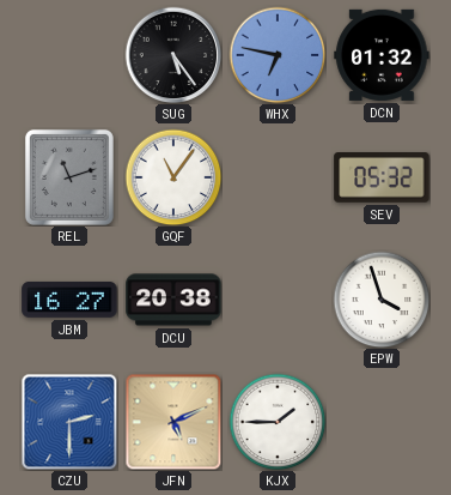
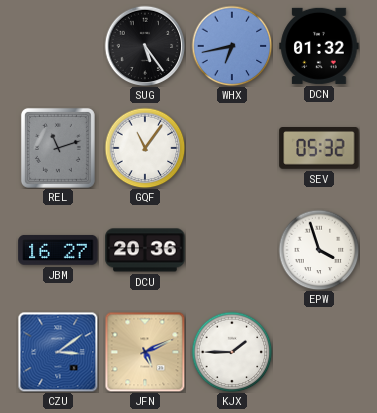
WHX: 6:47 -> 6:43 (232, 46)
DCU: 20:38 -> 20:36 (145, 250)
CZU: 2:30 -> 3:09 (58, 352)
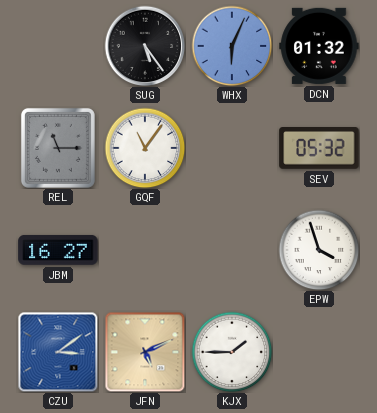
WHX: 6:43 -> 6:04 (232, 46)
REL: 11:12 -> 11:15 (58, 148)
DCU: 20:36 -> none (145, 250)
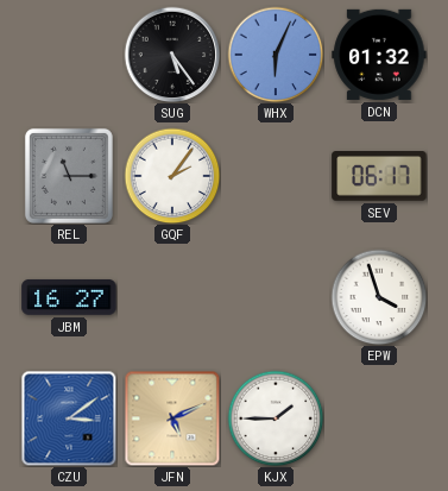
GQF: 11:06 -> 2:06 (172, 176)
SEV: 05:32 -> 06:17 (379, 177)
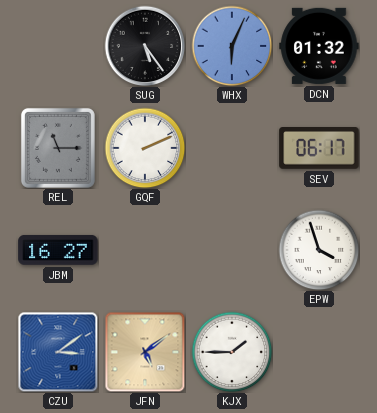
GQF: 2:06 -> 2:11 (145, 148)
JFN: 5:11 -> 5:09 (145, 352)
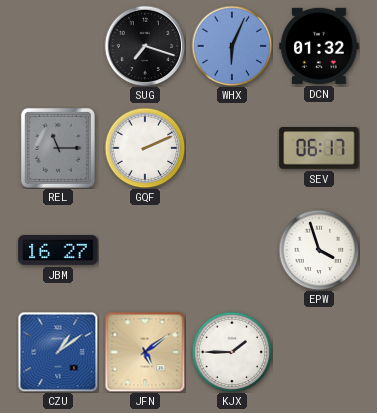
SUG: 5:24 -> 7:18 (145, 46)
CZU: 3:09 -> 1:09 (58, 352)
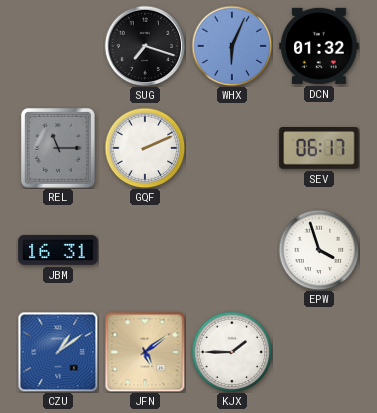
JBM: 16:27 -> 16:31 (58, 250)
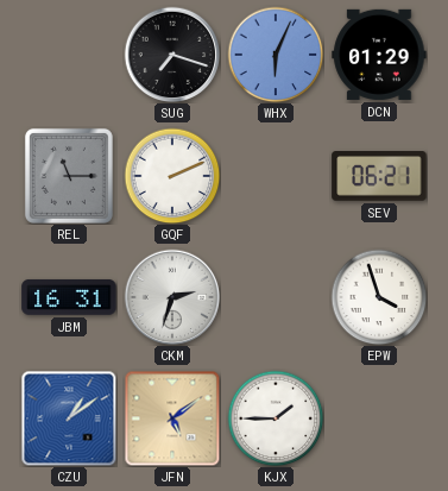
DCN: 01:32 -> 01:29 (379, 55)
SEV: 06:17 -> 06:21 (379, 177)
CKM: none -> 2:33 (172, 297)
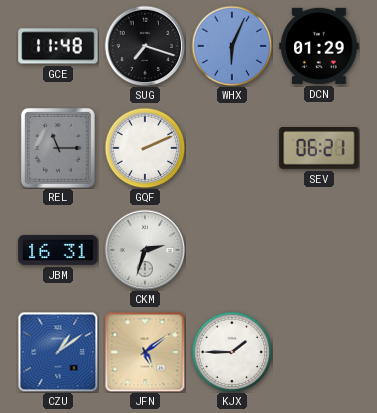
GCE: none -> 11:48 (58, 46)
EPW: 3:57 -> none (379, 297)
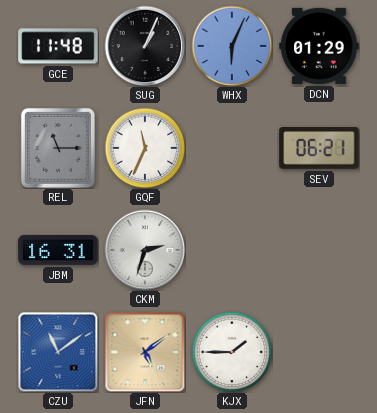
SUG: 7:18 -> 1:04 (145, 46)
GQF: 2:11 -> 11:34 (145, 148)
CZU: 1:09 -> 11:09 (58, 352)
